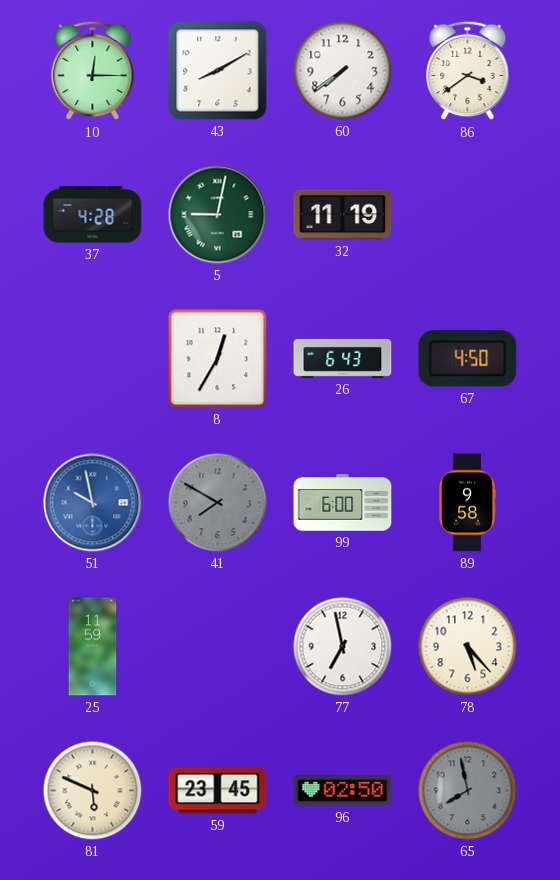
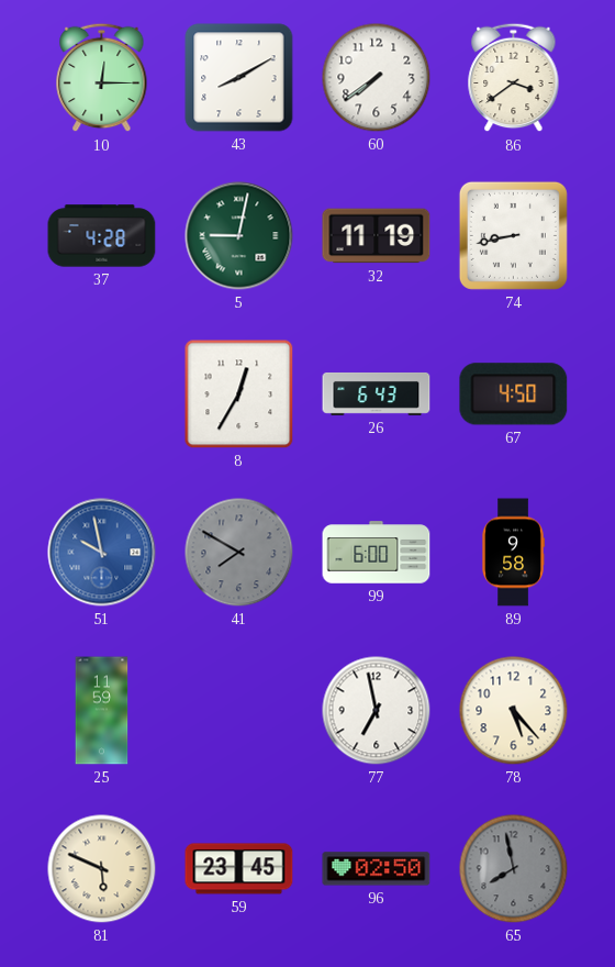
74: none -> 8:43 (513, 235)
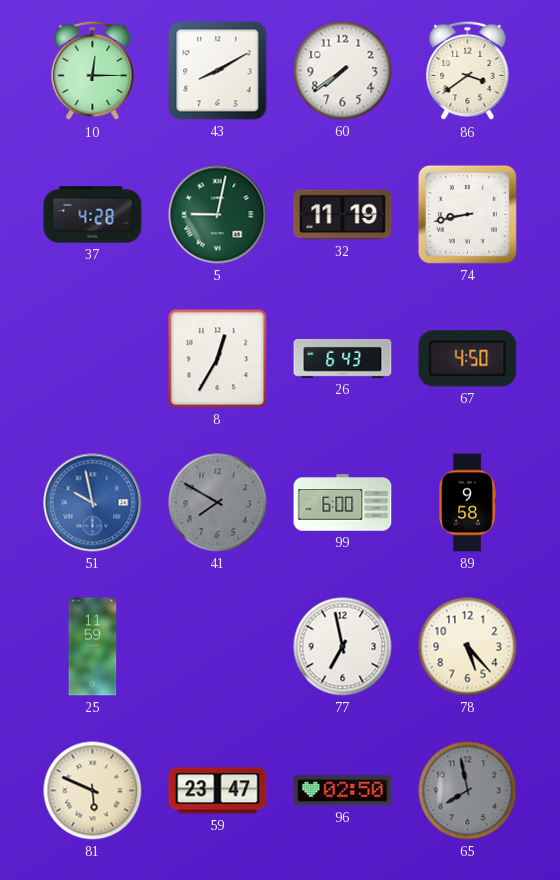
59: 23:45 -> 23:47 (218, 791)
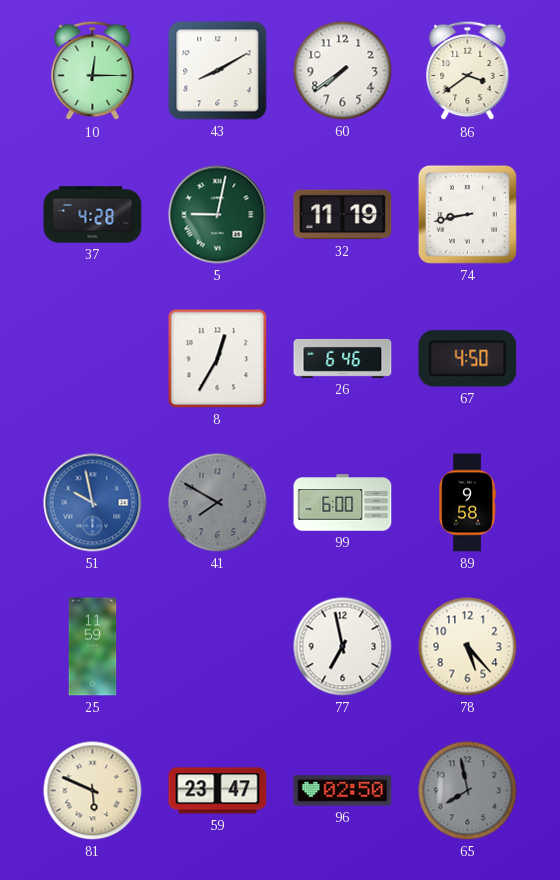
26: 6:43 -> 6:46 (343, 358)
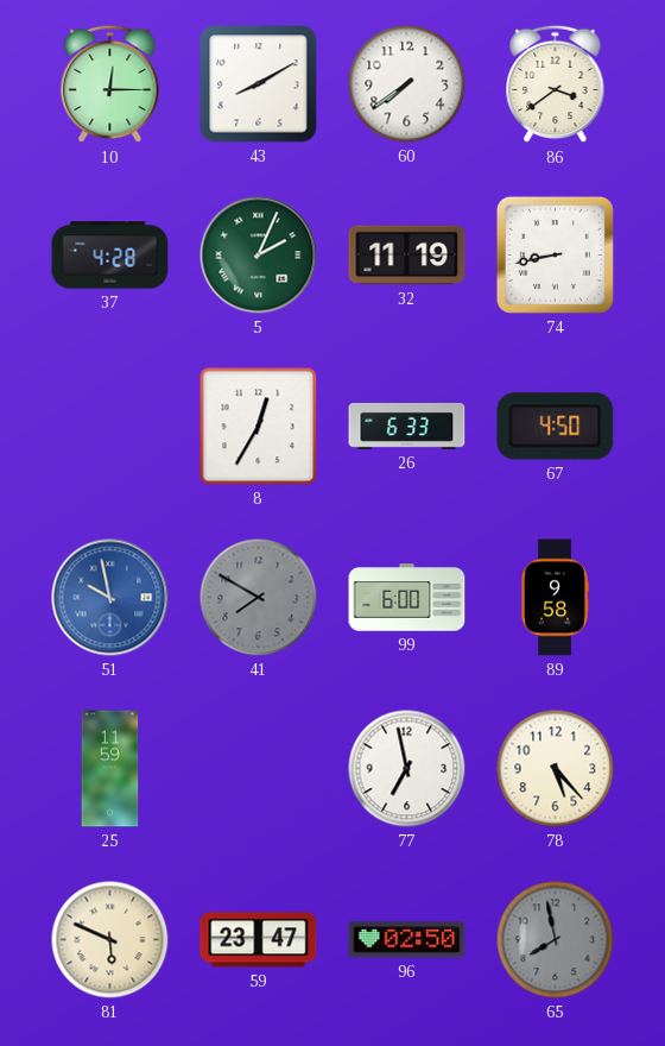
5: 9:02 -> 2:04 (259, 256)
26: 6:46 -> 6:33 (407, 426)
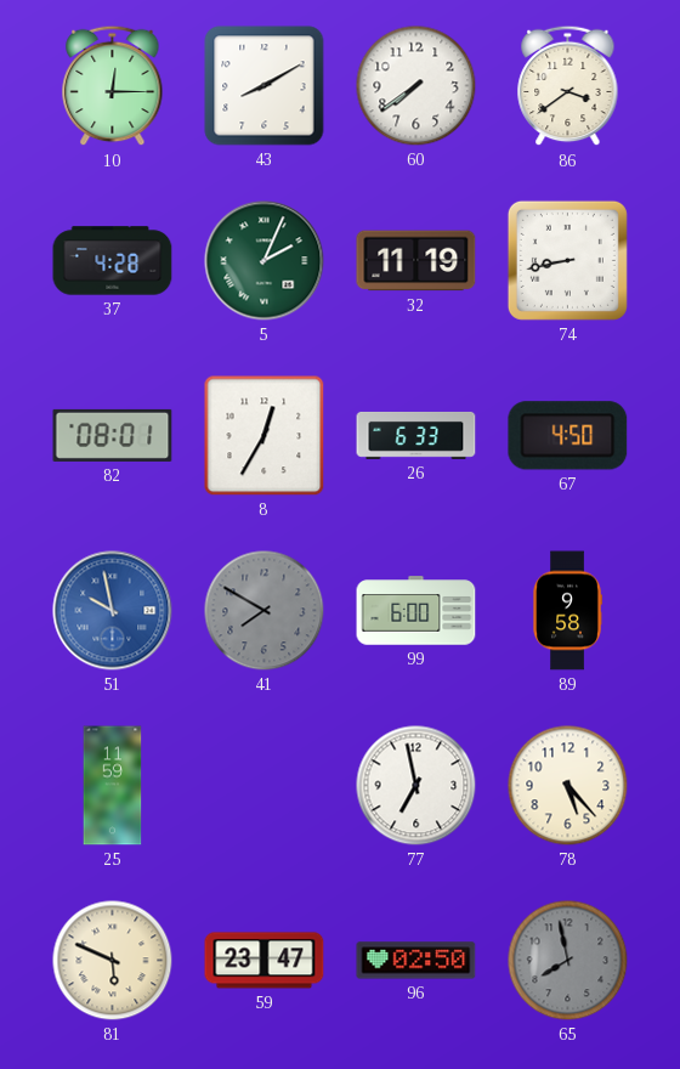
82: none -> 08:01 (113, 435)
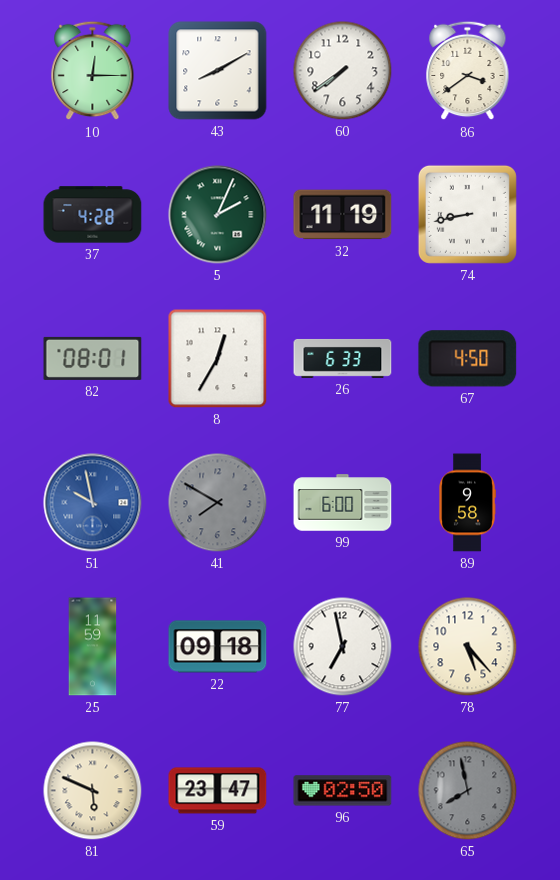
22: none -> 09:18 (218, 647)
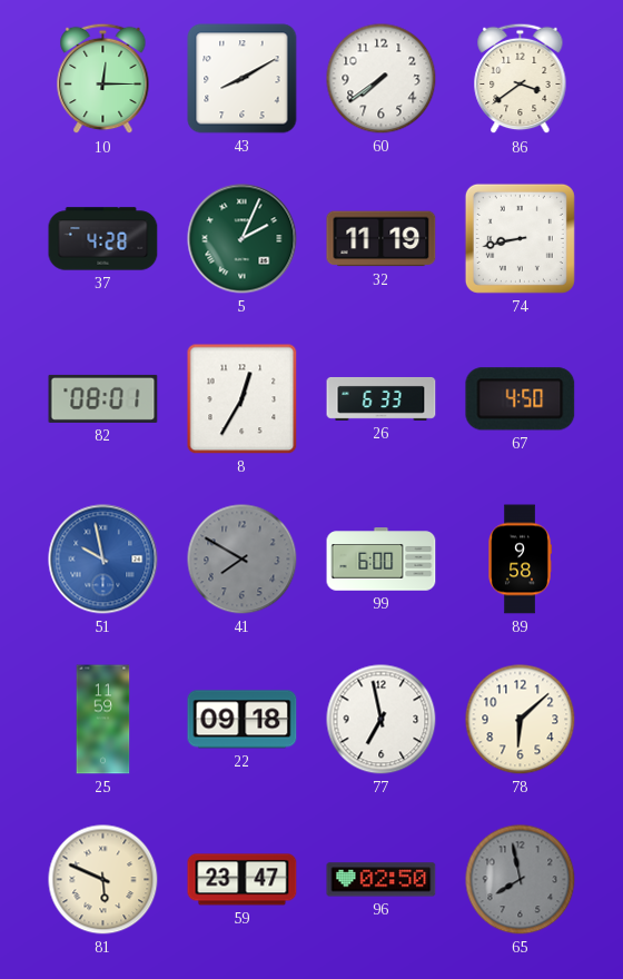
78: 5:23 -> 6:08 (521, 720)
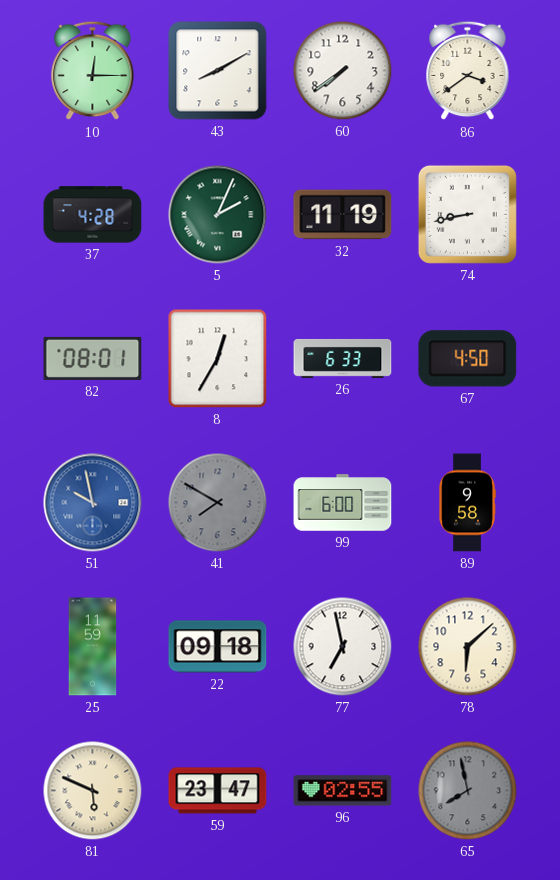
96: 02:50 -> 02:55 (343, 791)
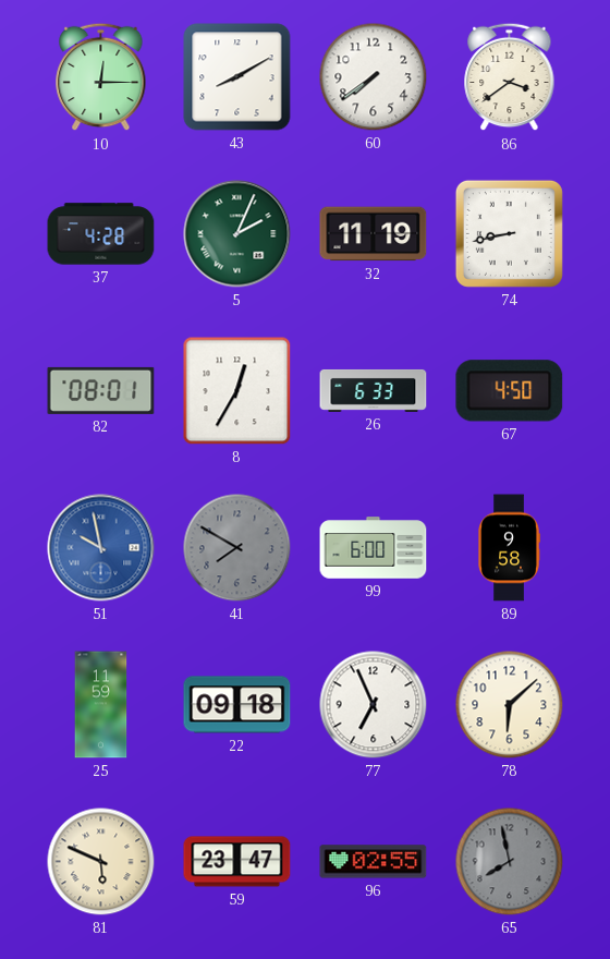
77: 6:58 -> 6:56 (374, 705)
